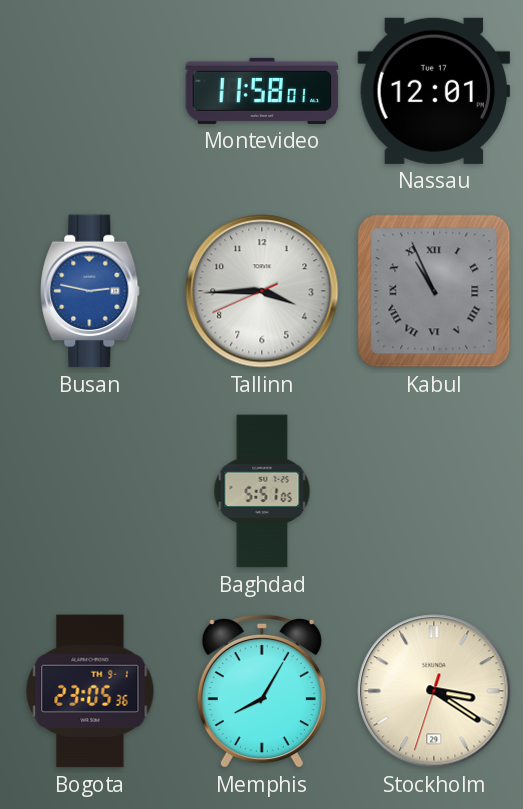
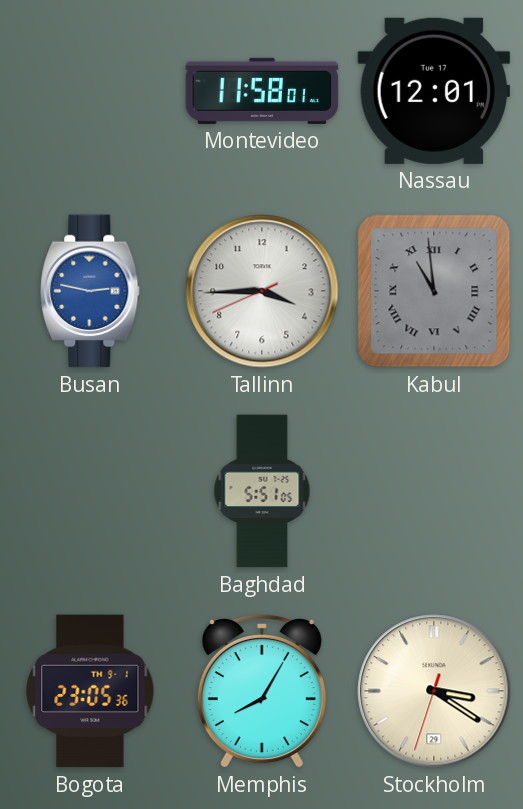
Kabul: 10:56 -> 10:59 (434, 291)
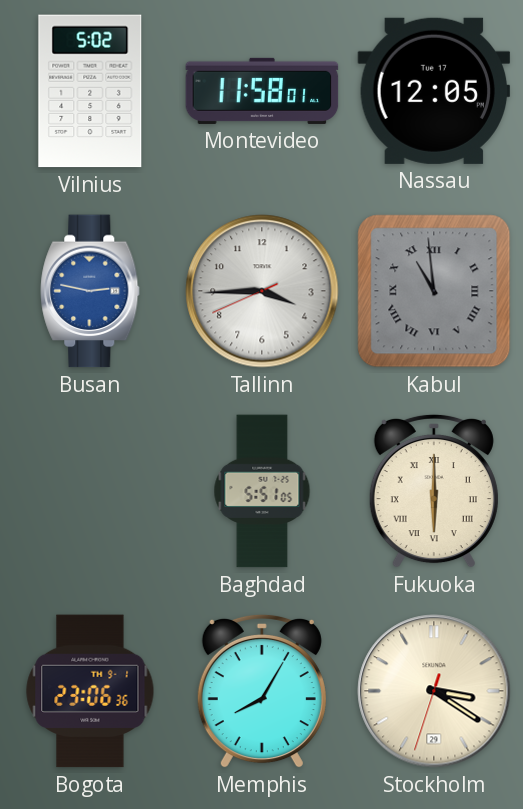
Vilnius: none -> 5:02 (90, 91)
Nassau: 12:01 -> 12:05 (434, 91)
Fukuoka: none -> 6:00 (434, 491)
Bogota: 23:05 -> 23:06 (90, 691)
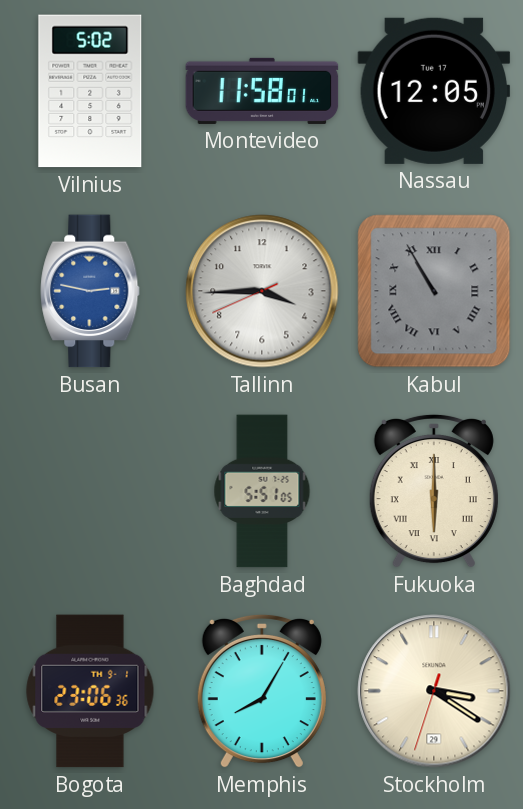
Kabul: 10:59 -> 10:55 (434, 291)
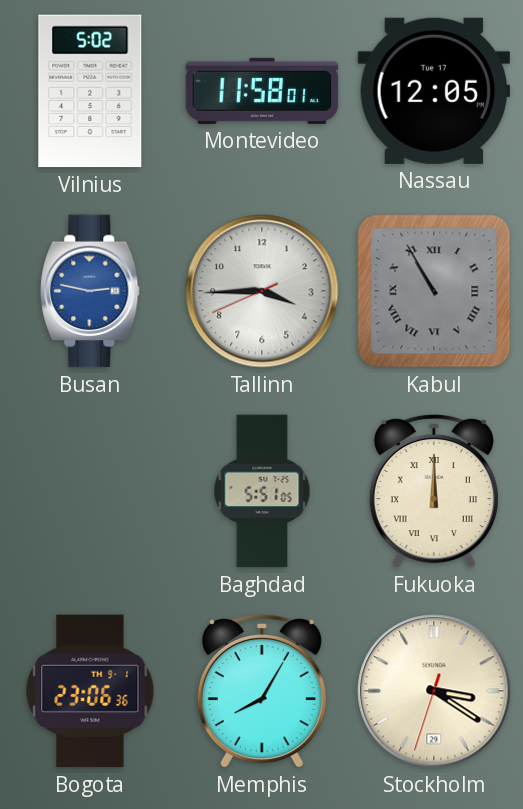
Fukuoka: 6:00 -> 12:00 (434, 491)
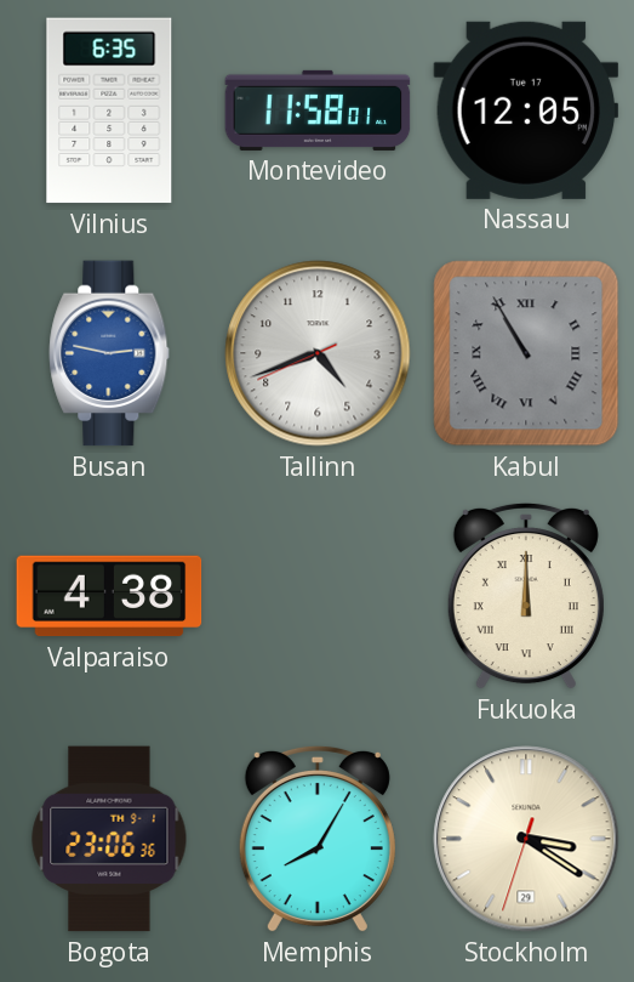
Vilnius: 5:02 -> 6:35 (109, 110)
Tallinn: 3:44 -> 4:41 (318, 353)
Valparaiso: none -> 4:38 (109, 596)
Baghdad: 5:51 -> none (262, 491)
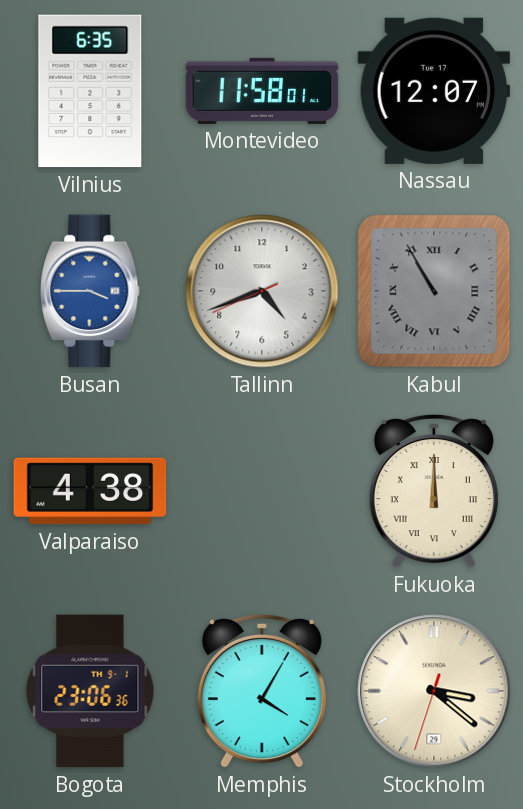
Nassau: 12:05 -> 12:07 (434, 91)
Busan: 2:47 -> 3:45 (90, 291)
Memphis: 8:05 -> 4:05 (262, 691)
Stockholm: 3:20 -> 3:21 (434, 691)
